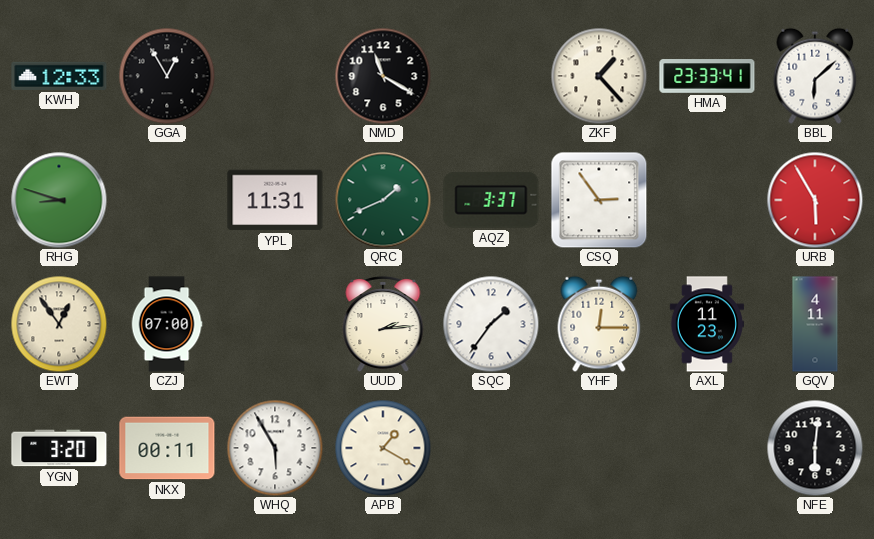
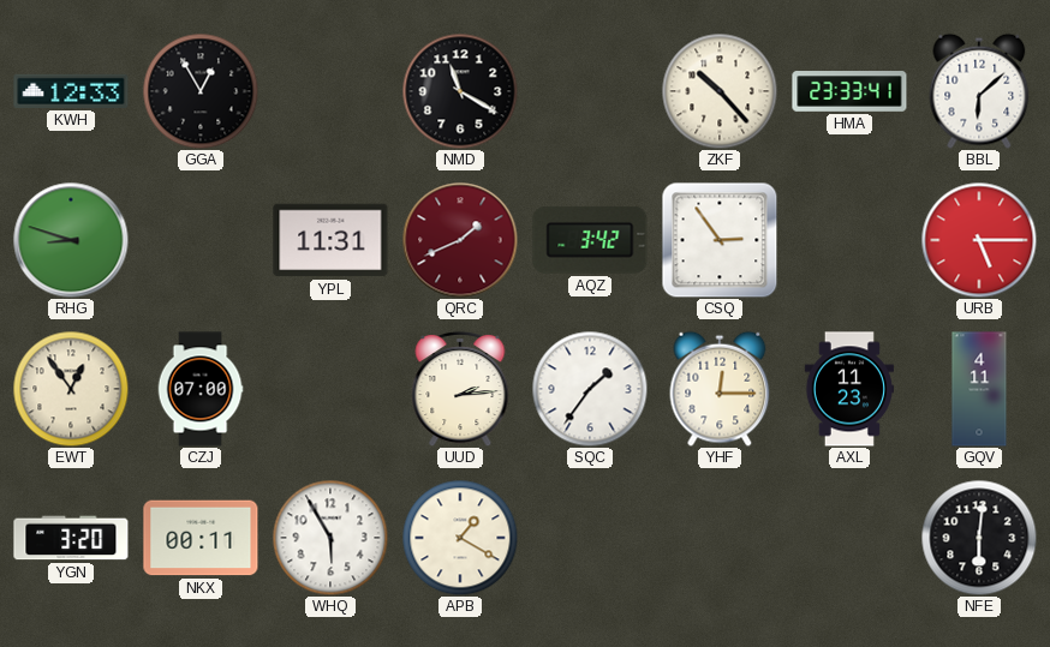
ZKF: 1:23 -> 10:23 (720, 91)
QRC dial: green -> burgundy (460, 240)
AQZ: 3:37 -> 3:42 (590, 240)
URB: 5:55 -> 5:15 (979, 240)
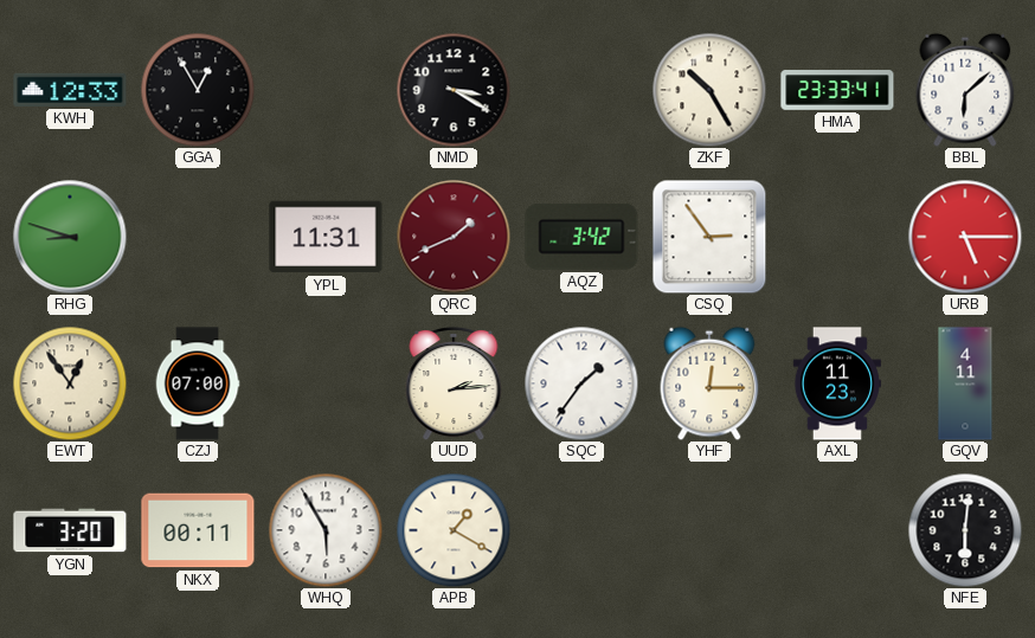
NMD: 11:20 -> 3:20 (454, 90)
ZKF: 10:23 -> 10:25 (709, 90)
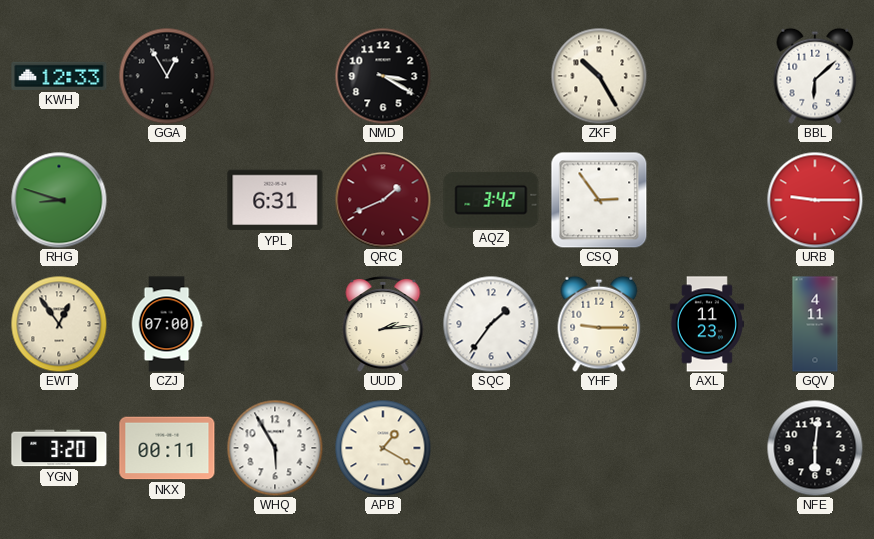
HMA: 23:33 -> none (837, 90)
YPL: 11:31 -> 6:31 (275, 200)
URB: 5:15 -> 9:15 (815, 200)
YHF: 12:15 -> 9:15 (599, 324)
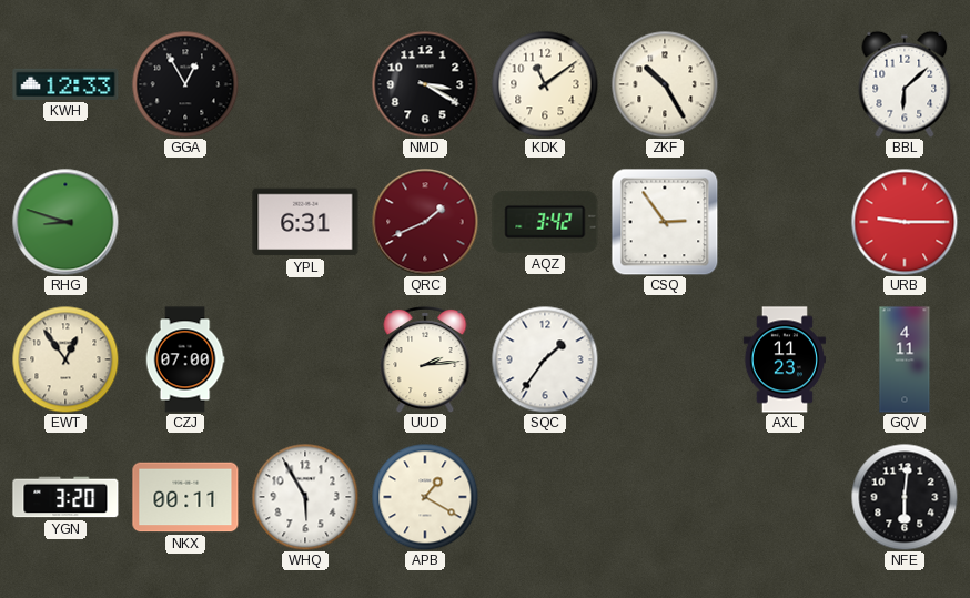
KDK: none -> 11:09 (545, 84)
YHF: 9:15 -> none (599, 324)
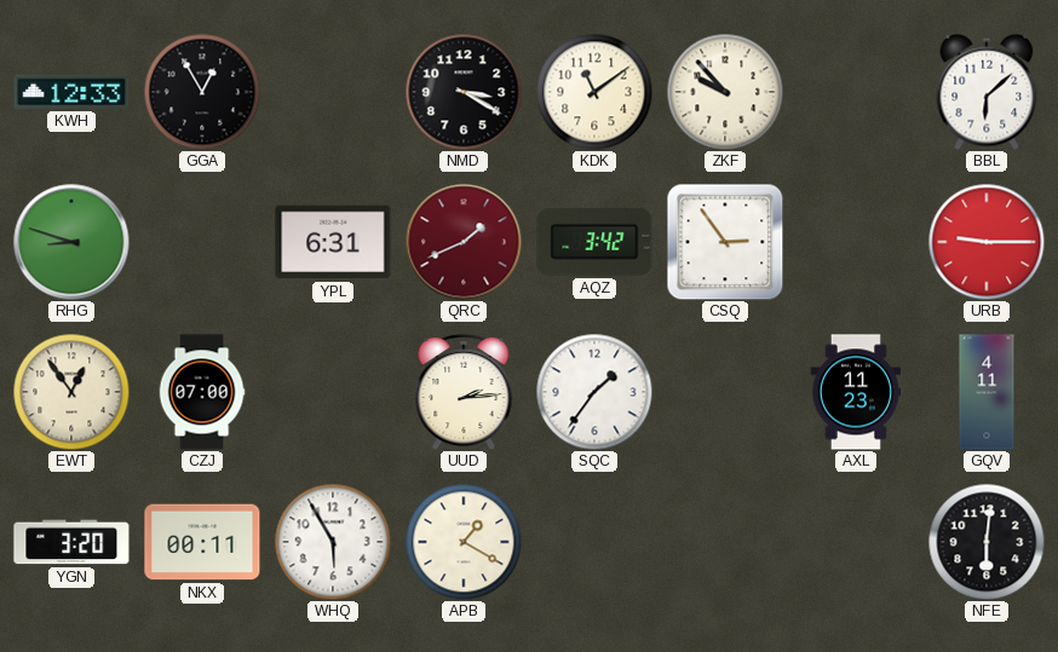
ZKF: 10:25 -> 9:53 (725, 92)
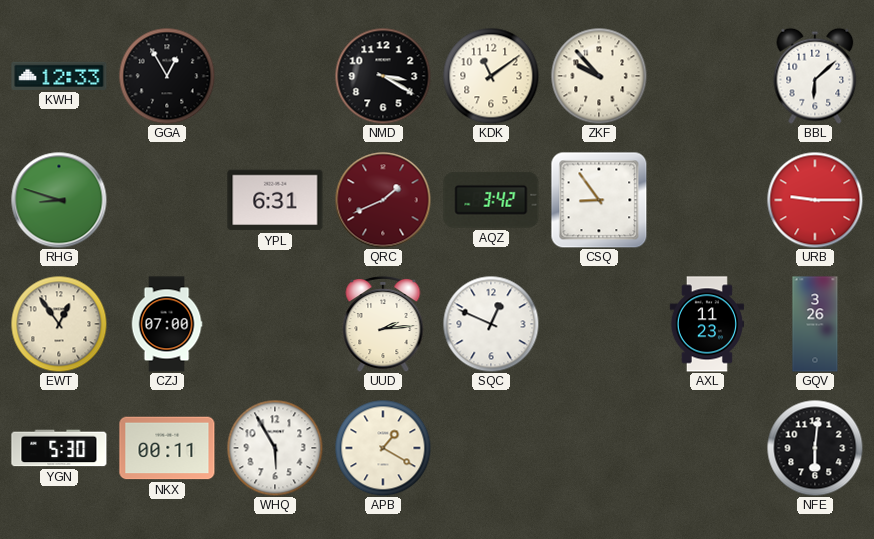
CSQ: 2:54 -> 8:54 (599, 200)
SQC: 1:36 -> 12:49 (491, 324)
GQV: 4:11 -> 3:26 (815, 324)
YGN: 3:20 -> 5:30 (59, 448)
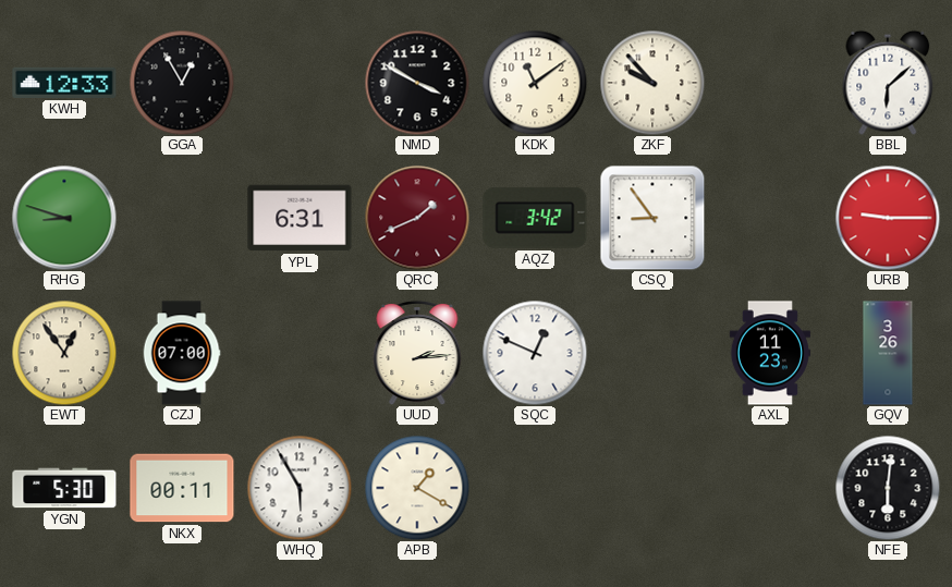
NMD: 3:20 -> 3:50 (417, 83)
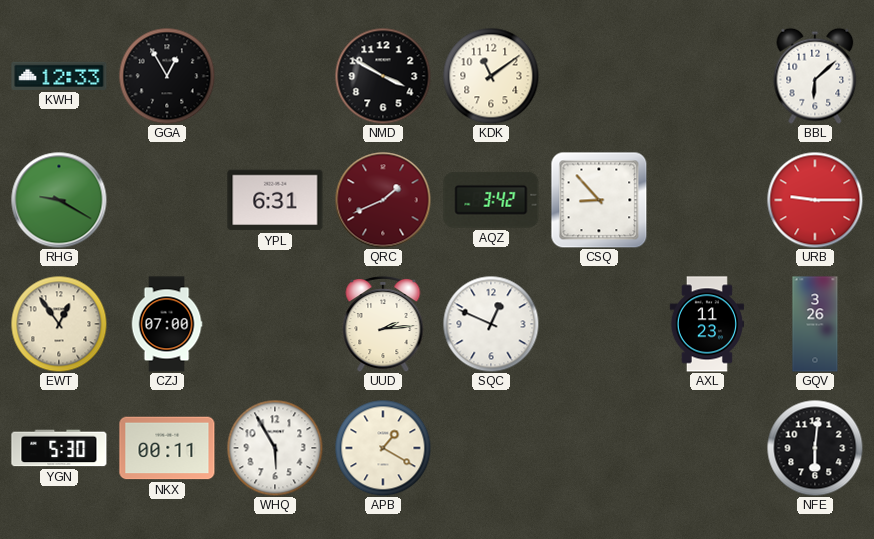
ZKF: 9:53 -> none (652, 83)
RHG: 8:48 -> 9:20 (59, 200)
CSQ: 8:54 -> 8:53 (599, 200)
